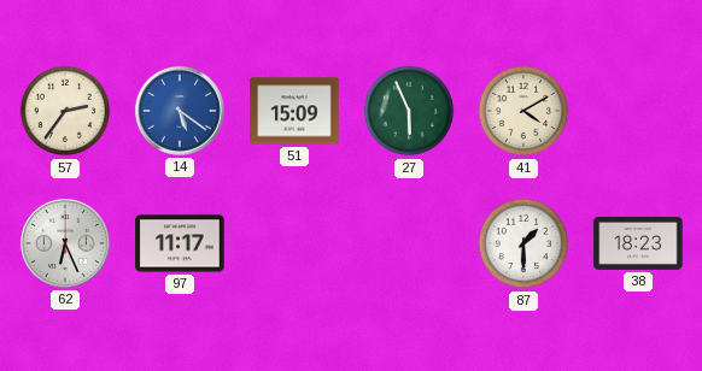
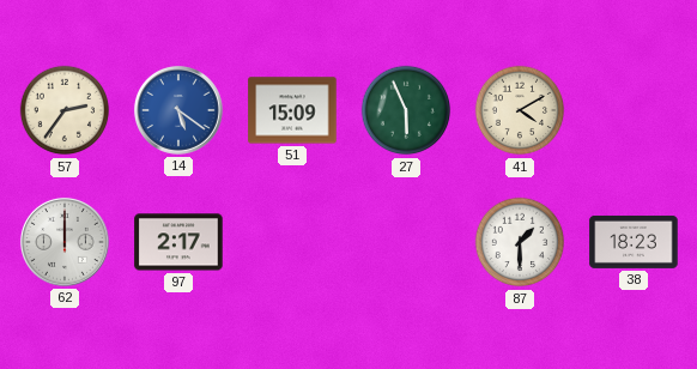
62: 6:26 -> 12:00 (65, 242)
97: 11:17 -> 2:17 (178, 242)
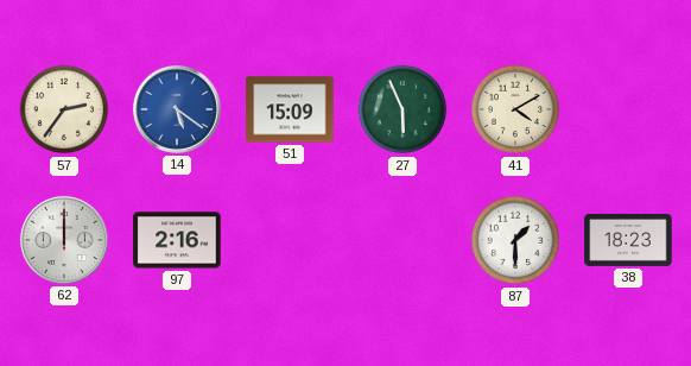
97: 2:17 -> 2:16 (177, 240)
